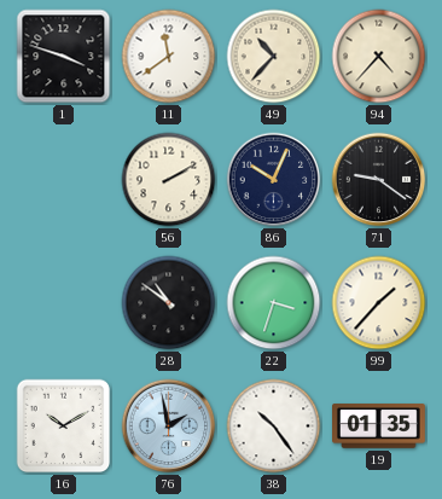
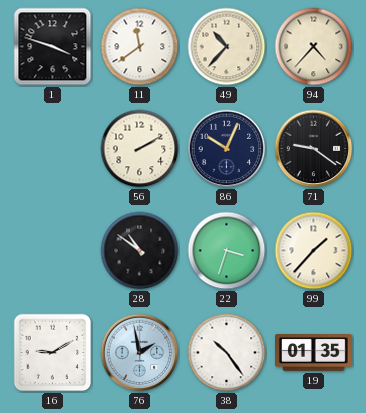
16: 10:10 -> 9:10 (53, 353)
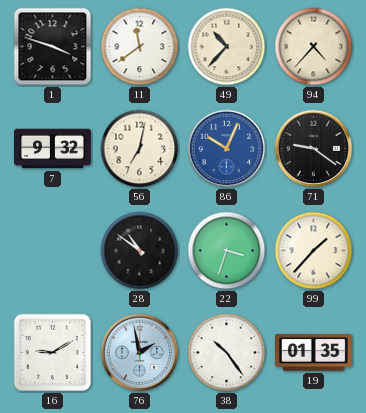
7: none -> 9:32 (53, 149)
56: 2:10 -> 7:02 (140, 149)
86 dial: navy -> blue (227, 149)
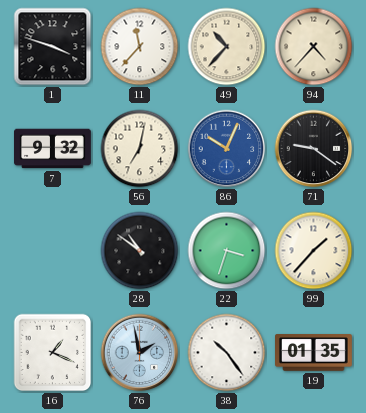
11: 11:39 -> 11:37 (140, 47)
16: 9:10 -> 1:19 (53, 353)
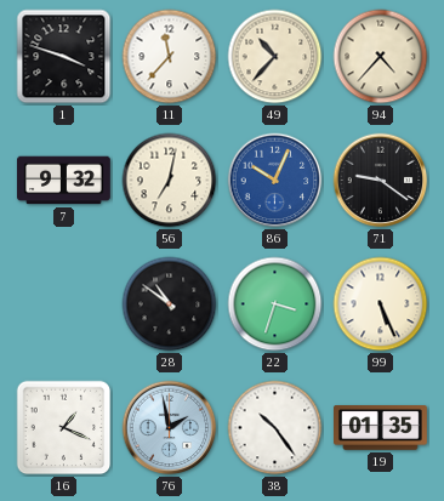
99: 1:37 -> 5:26 (381, 304)
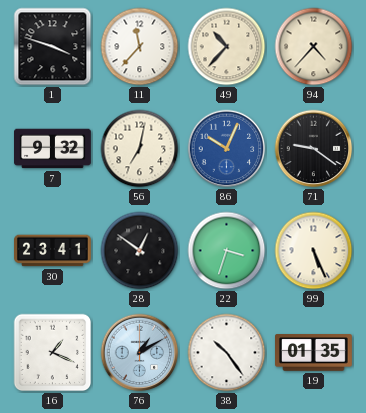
30: none -> 23:41 (53, 251)
28: 10:51 -> 12:51 (140, 251)
76: 1:58 -> 1:10 (140, 353)
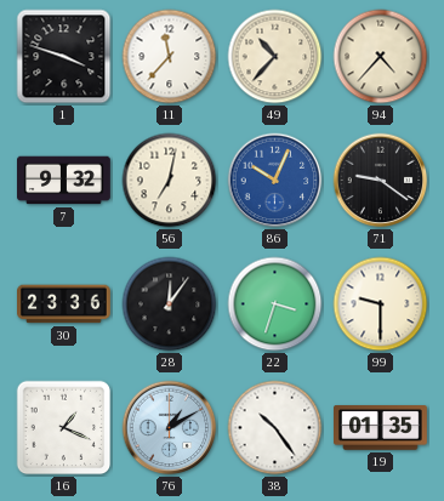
30: 23:41 -> 23:36 (64, 304)
28: 12:51 -> 12:06 (170, 304)
99: 5:26 -> 9:30 (381, 304)
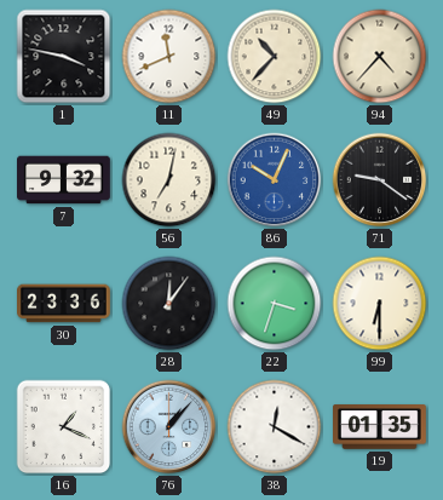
1: 3:48 -> 3:47 (64, 57)
11: 11:37 -> 11:41 (169, 57)
99: 9:30 -> 6:30 (380, 304)
76: 1:10 -> 1:07 (169, 427)
38: 10:24 -> 12:20 (275, 427)
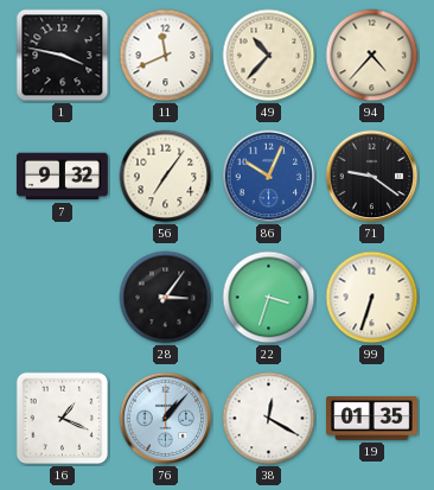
56: 7:02 -> 7:06 (166, 177)
30: 23:36 -> none (64, 304)
28: 12:06 -> 3:06 (166, 298)
99: 6:30 -> 6:33 (372, 298)
